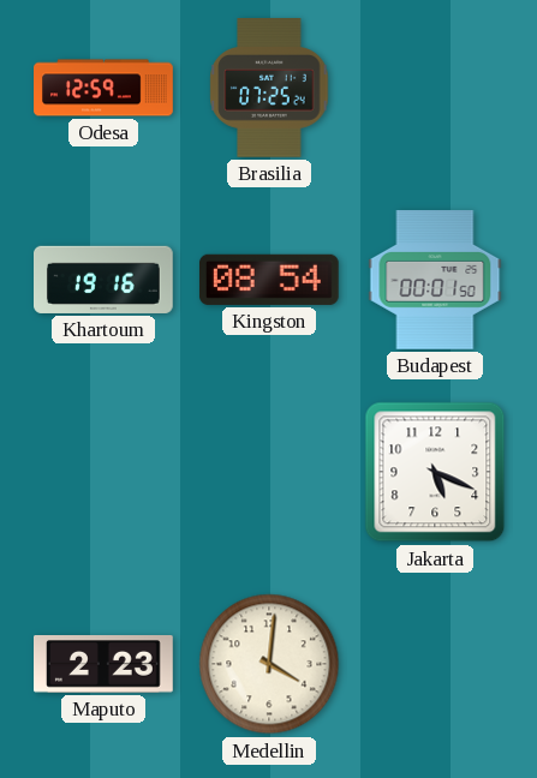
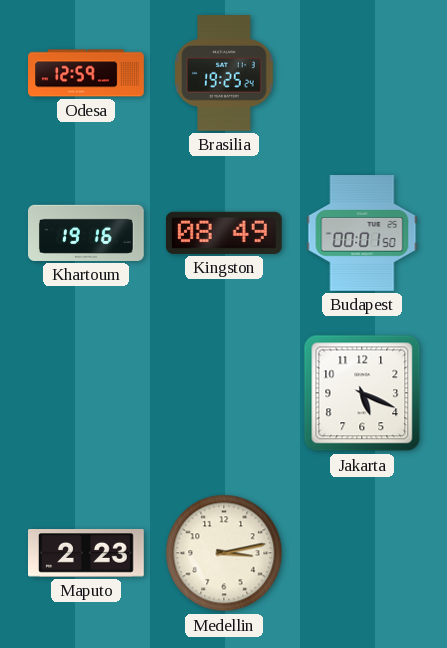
Brasilia: 07:25 -> 19:25 (224, 74)
Kingston: 08:54 -> 08:49 (224, 233)
Medellin: 4:01 -> 3:13 (224, 553)
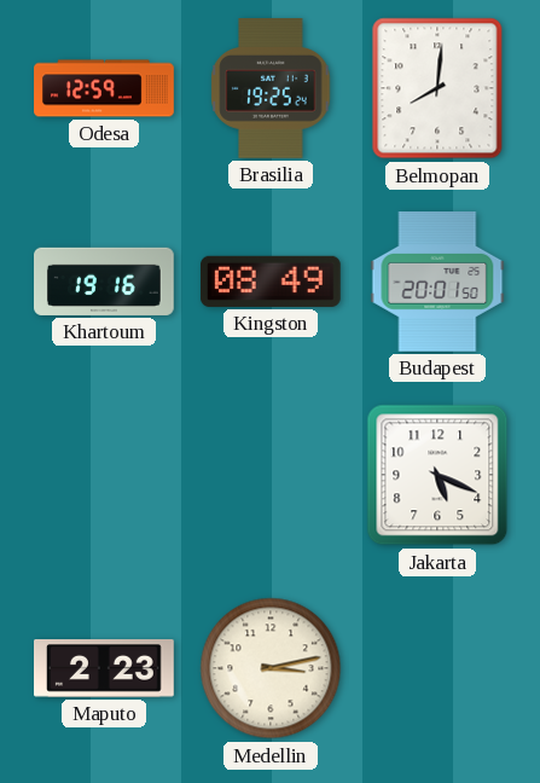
Belmopan: none -> 8:01 (437, 88)
Budapest: 00:01 -> 20:01 (437, 283)
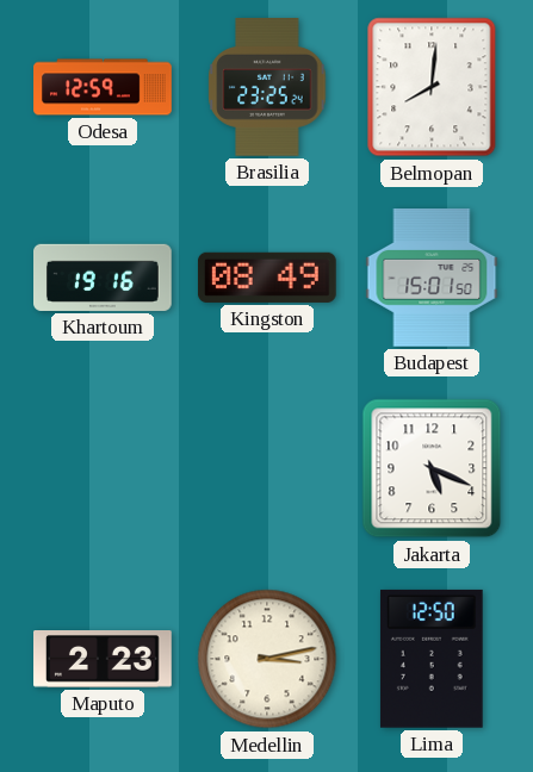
Brasilia: 19:25 -> 23:25 (267, 88)
Budapest: 20:01 -> 15:01 (432, 279)
Lima: none -> 12:50 (432, 659)
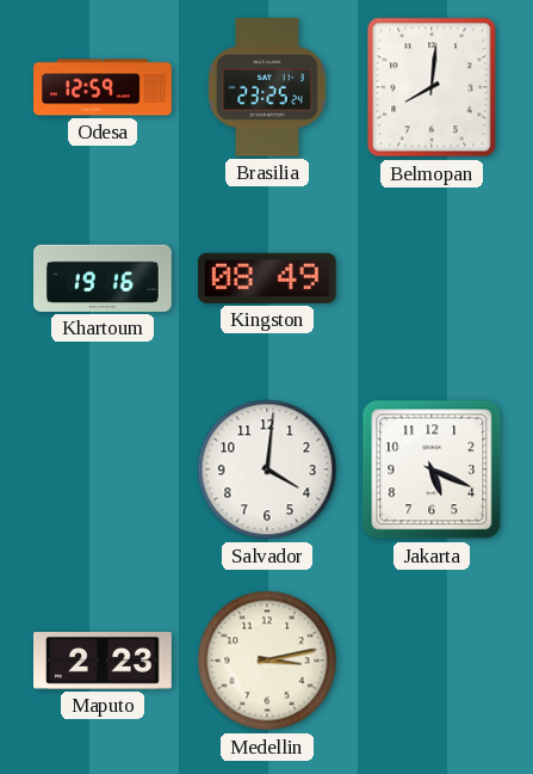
Budapest: 15:01 -> none (432, 279)
Salvador: none -> 4:01 (267, 469)
Lima: 12:50 -> none (432, 659)
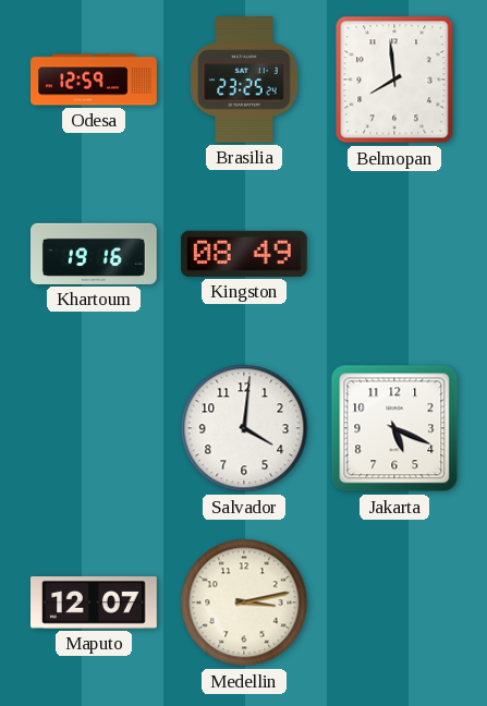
Belmopan: 8:01 -> 7:59 (394, 80)
Maputo: 2:23 -> 12:07 (95, 604)
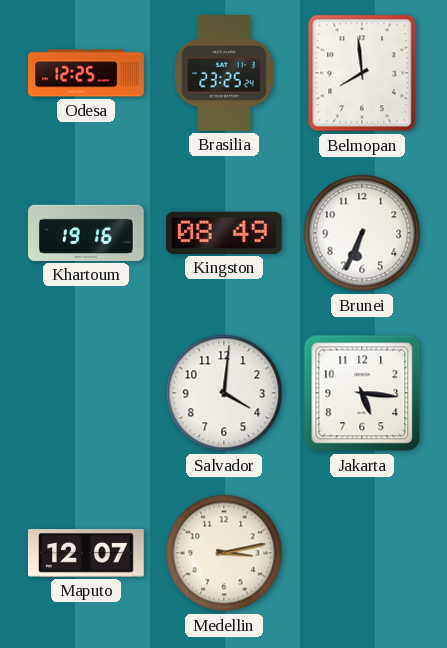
Odesa: 12:59 -> 12:25 (86, 73)
Brunei: none -> 6:34 (362, 233)
Jakarta: 5:19 -> 5:16 (362, 393)
